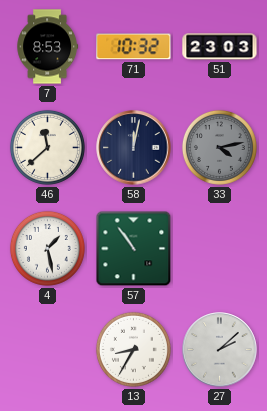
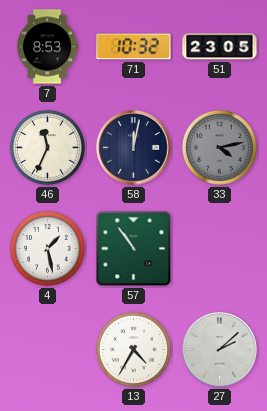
51: 23:03 -> 23:05 (220, 47)
46: 11:38 -> 11:34 (47, 147)
13: 8:35 -> 4:35 (133, 349)
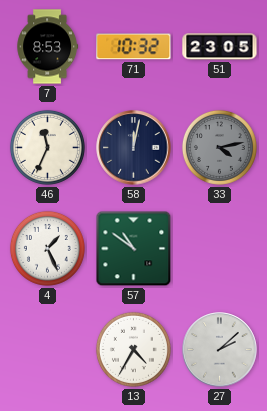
4: 1:28 -> 1:26 (47, 248)
57: 10:54 -> 10:51 (134, 249)
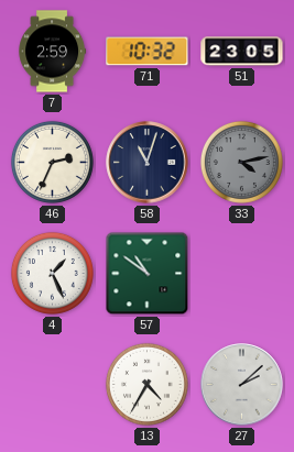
7: 8:53 -> 2:59 (53, 52)
46: 11:34 -> 2:34 (52, 162)
58: 12:02 -> 11:03 (148, 163)
